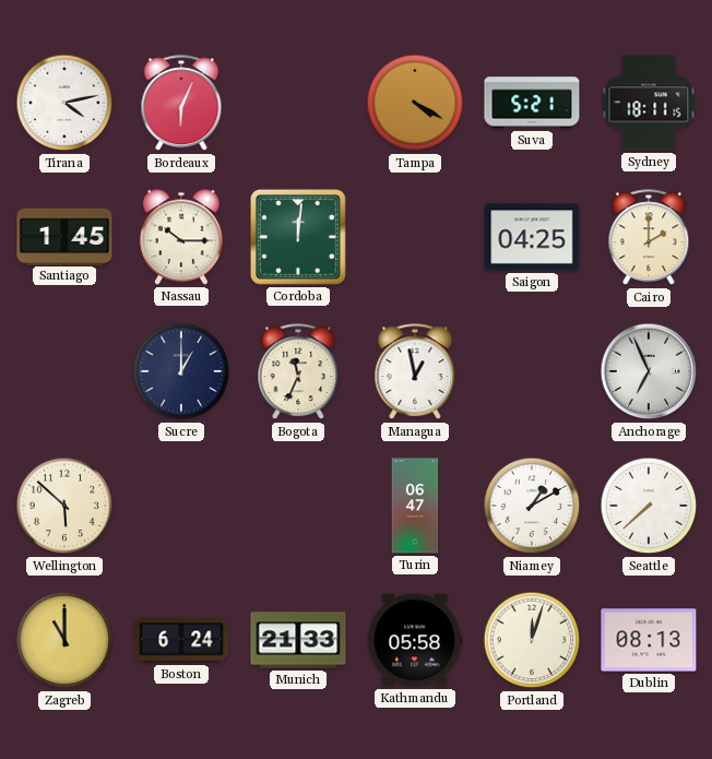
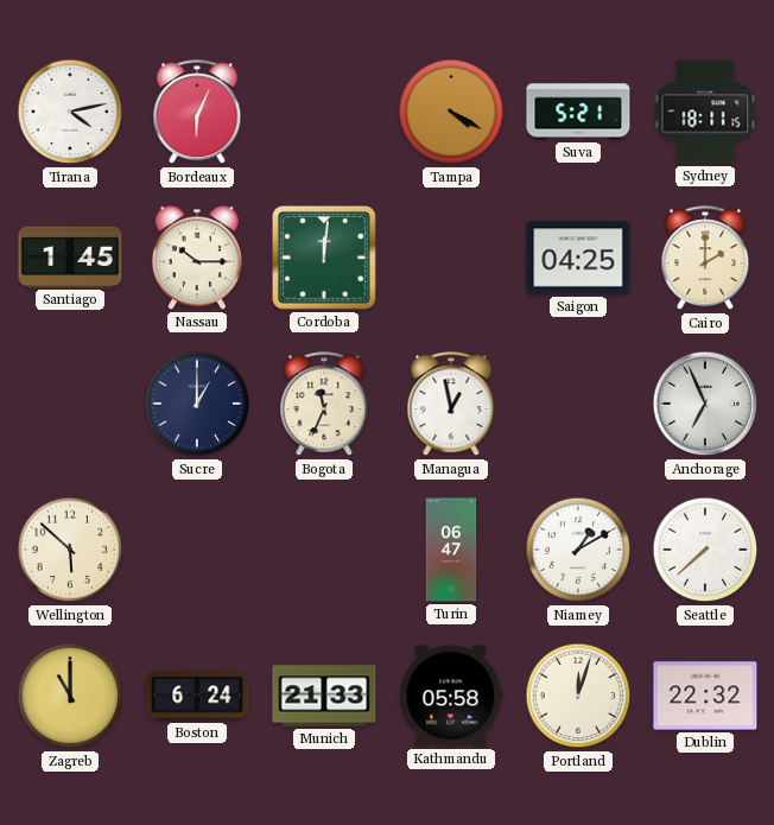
Dublin: 08:13 -> 22:32 (705, 696)
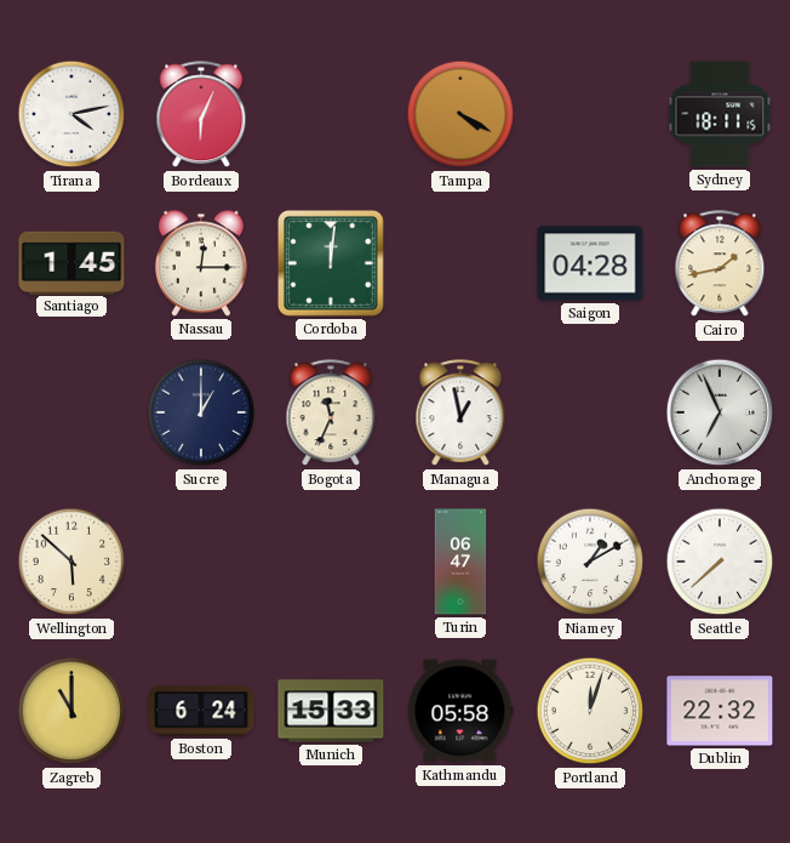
Suva: 5:21 -> none (578, 112)
Nassau: 10:15 -> 12:15 (201, 263)
Saigon: 04:25 -> 04:28 (590, 263)
Cairo: 2:00 -> 1:43 (720, 264)
Munich: 21:33 -> 15:33 (331, 711)
